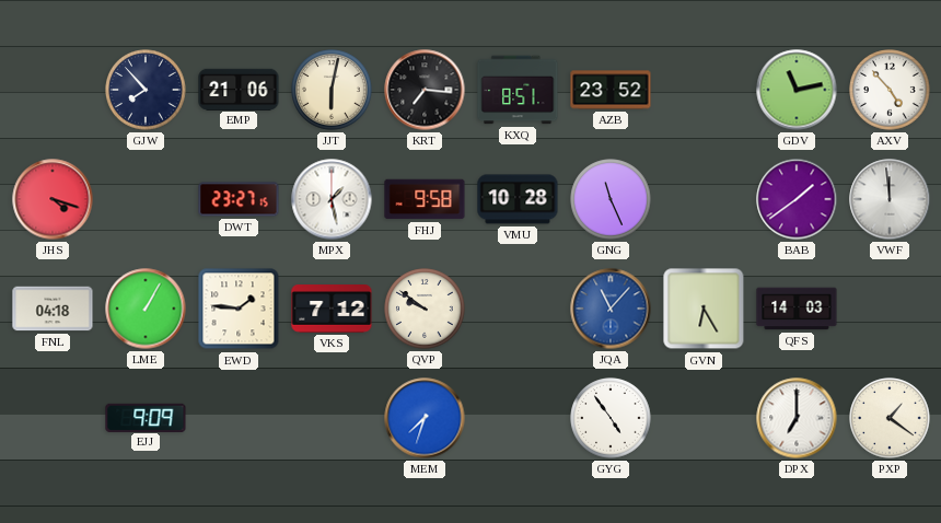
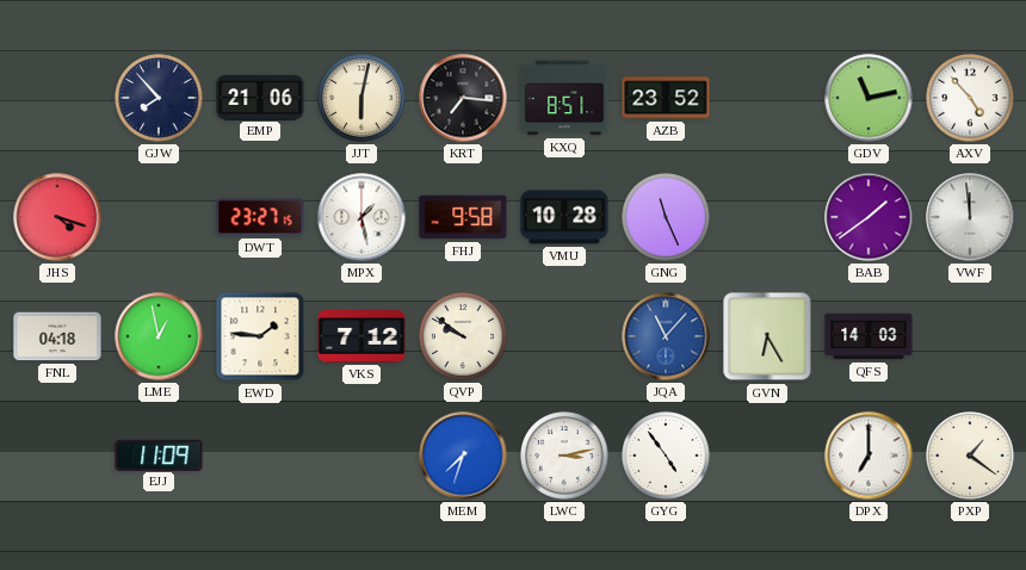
LME: 1:05 -> 12:58 (159, 336)
EJJ: 9:09 -> 11:09 (159, 454)
LWC: none -> 3:13 (564, 456)
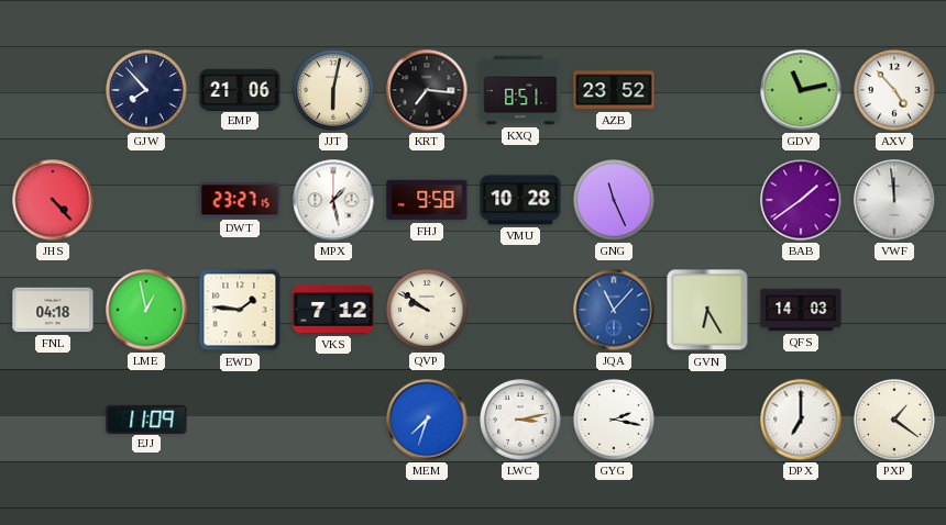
JHS: 4:18 -> 4:23 (53, 200)
GYG: 4:54 -> 2:17 (614, 420)
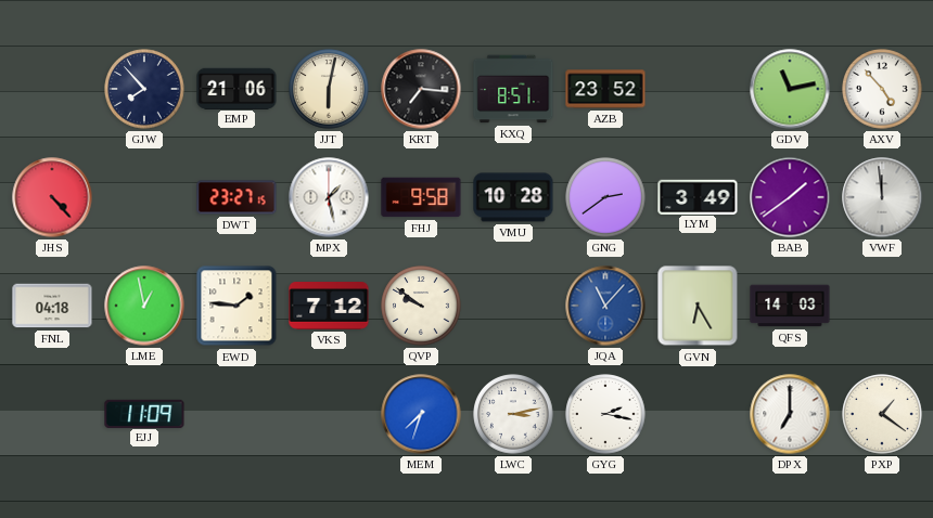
GNG: 11:26 -> 2:39 (605, 197)
LYM: none -> 3:49 (698, 196)
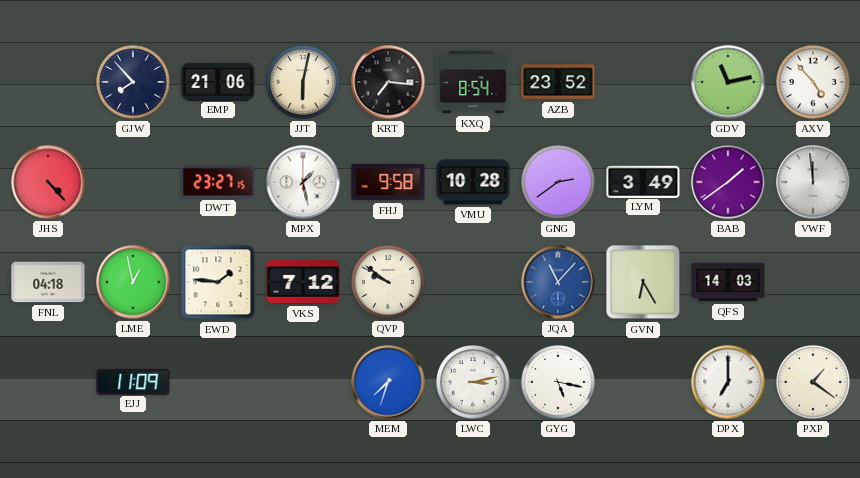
KXQ: 8:51 -> 8:54 (473, 82)
GYG: 2:17 -> 5:17 (558, 382)
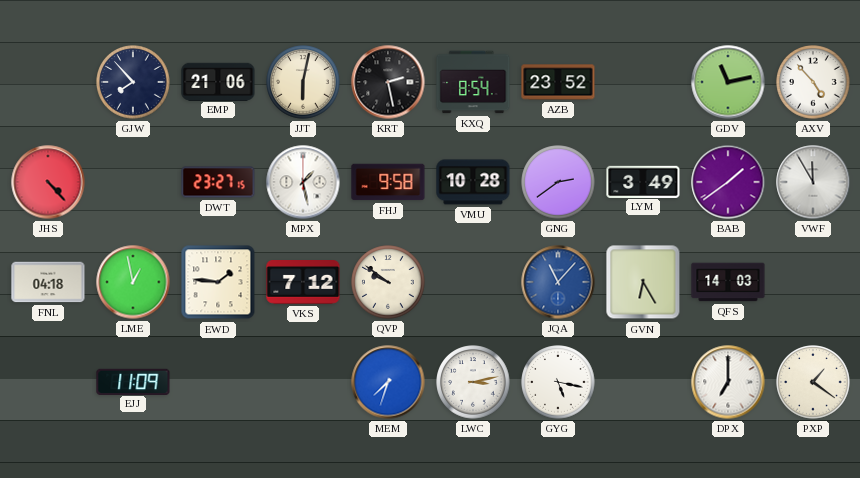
KRT: 7:16 -> 2:28 (388, 82)
VWF: 11:59 -> 11:55 (813, 182)
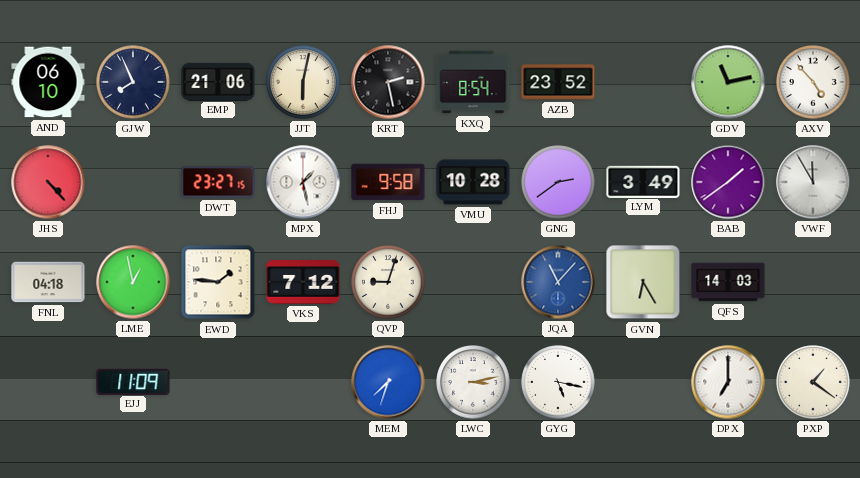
AND: none -> 06:10 (48, 82)
GJW: 7:53 -> 7:56 (133, 82)
QVP: 9:51 -> 9:03 (388, 282)
